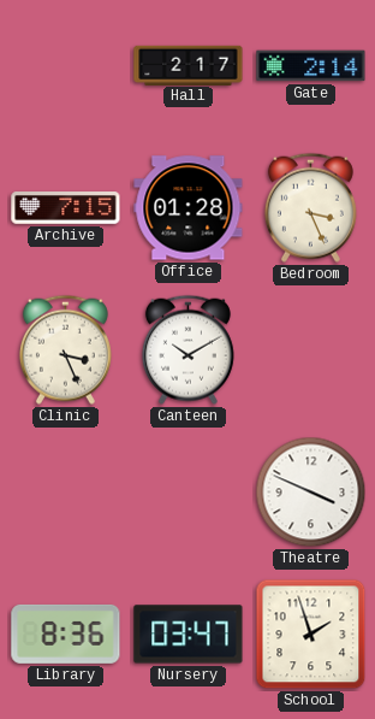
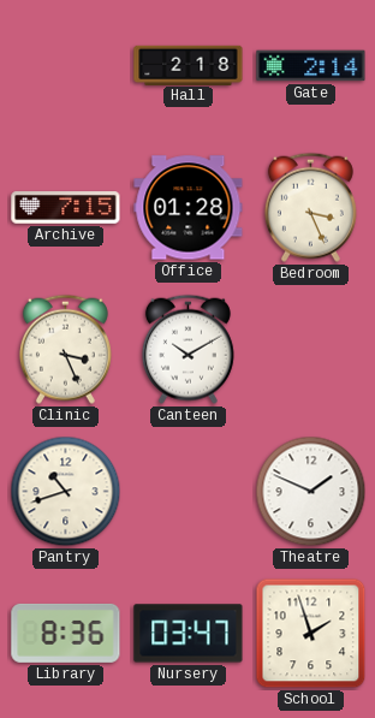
Hall: 2:17 -> 2:18 (189, 65)
Pantry: none -> 10:42 (66, 492)
Theatre: 3:49 -> 1:49 (311, 492)
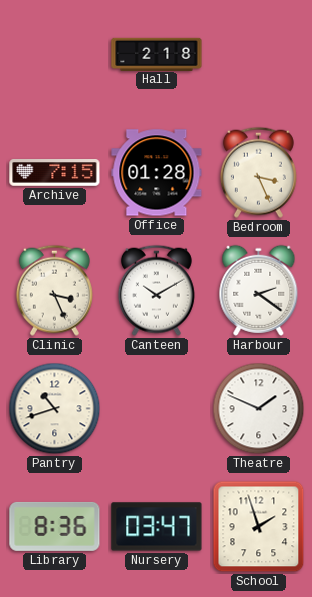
Gate: 2:14 -> none (311, 66)
Harbour: none -> 2:21 (259, 290)
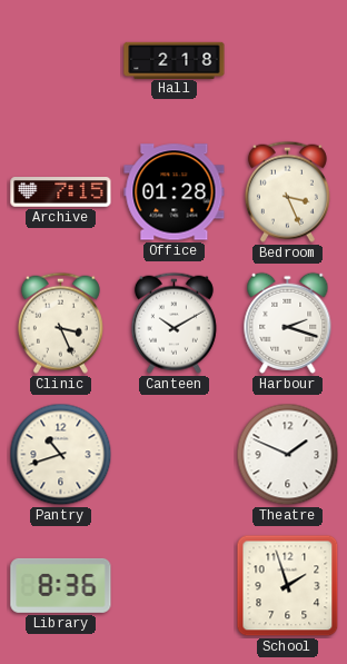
Harbour: 2:21 -> 2:18 (288, 323)
Nursery: 03:47 -> none (157, 527)
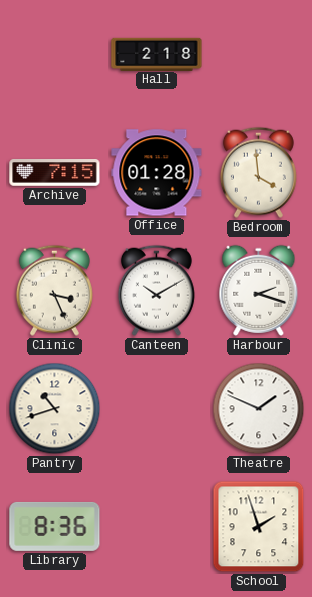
Bedroom: 3:26 -> 3:59 (258, 172)
